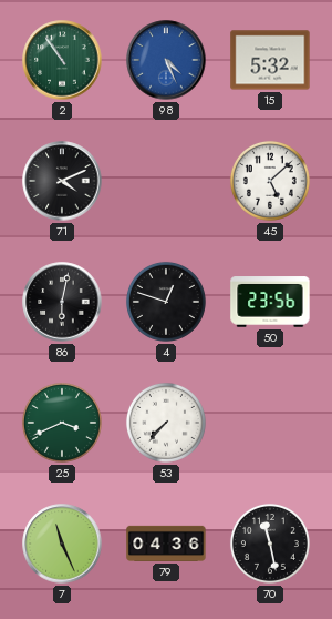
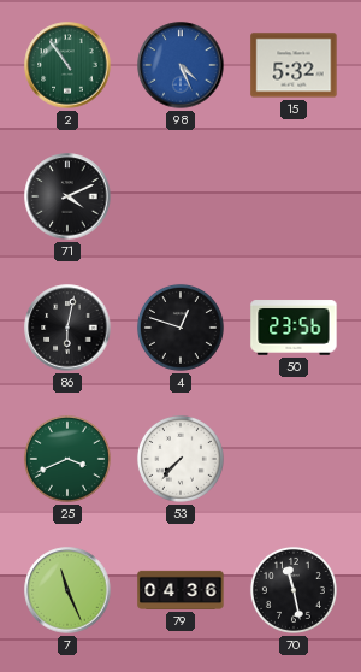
45: 5:08 -> none (270, 181)
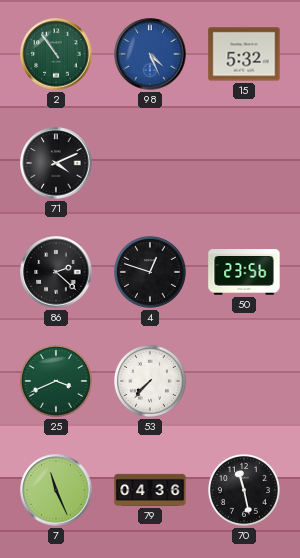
86: 6:02 -> 2:22 (56, 272)
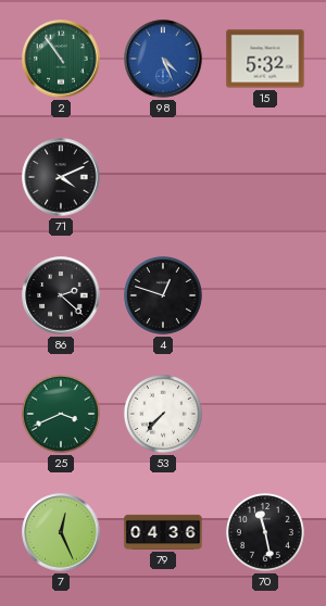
50: 23:56 -> none (244, 272)
7: 11:26 -> 12:26 (61, 532)
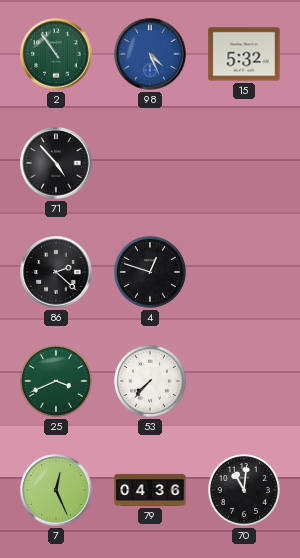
71: 4:11 -> 4:53 (56, 163)
70: 11:28 -> 11:01 (244, 490)
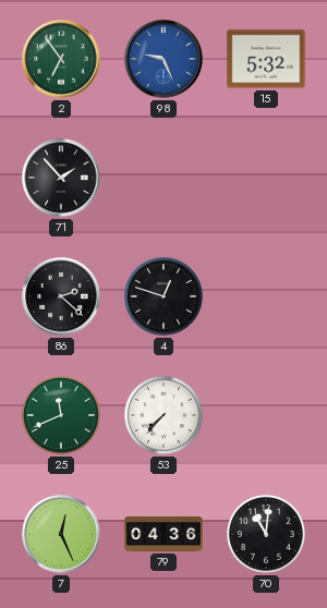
2: 10:54 -> 6:54 (61, 59)
98: 4:26 -> 9:26 (163, 59)
71: 4:53 -> 1:53 (61, 178)
25: 3:41 -> 11:41 (61, 415)
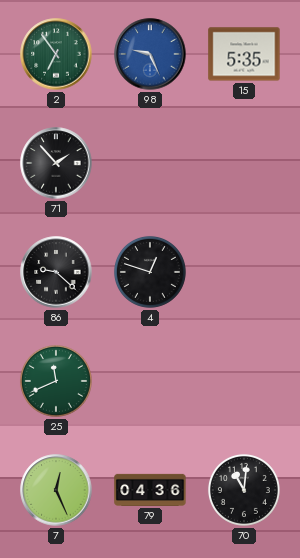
15: 5:32 -> 5:35 (244, 54)
86: 2:22 -> 9:22 (56, 272)
53: 7:37 -> none (163, 415)
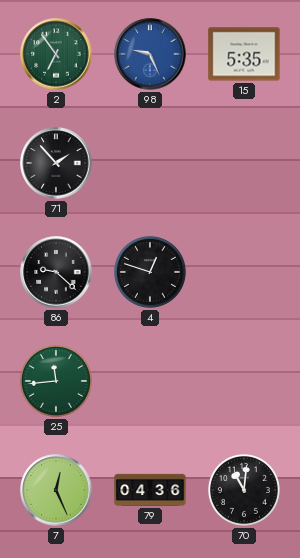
25: 11:41 -> 11:44 (56, 381)
